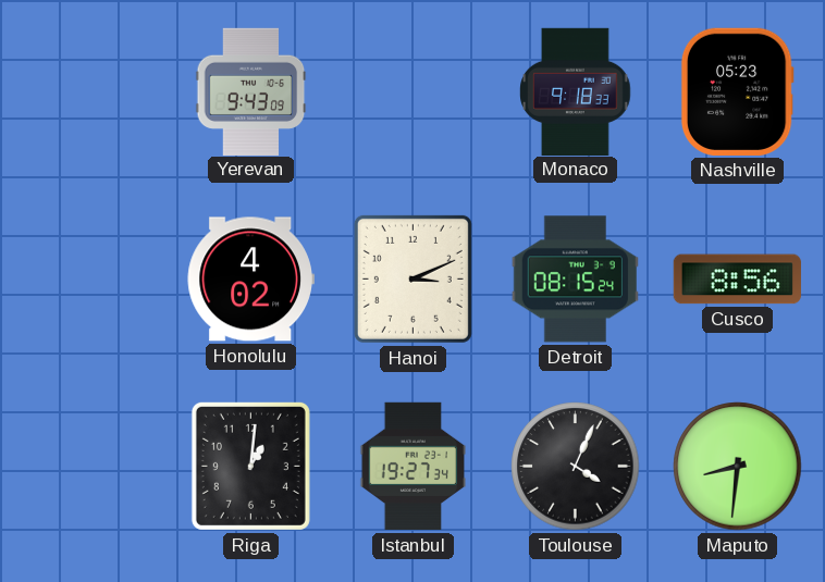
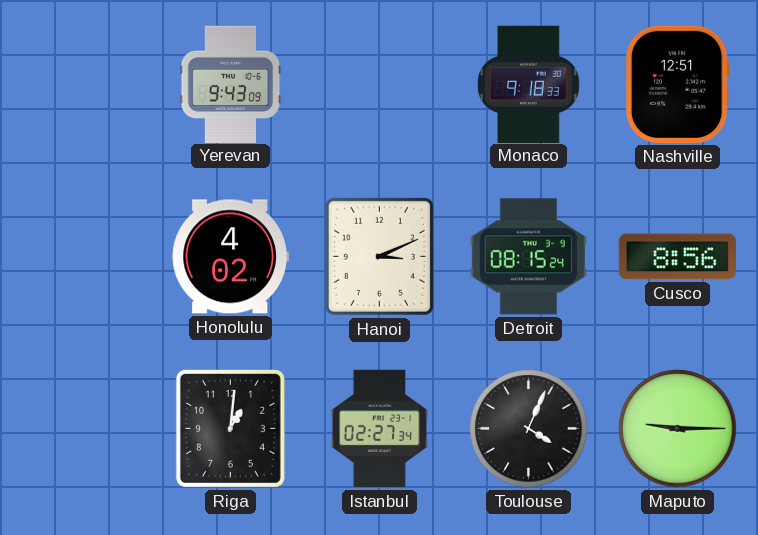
Nashville: 05:23 -> 12:51 (677, 84)
Istanbul: 19:27 -> 02:27 (380, 429)
Maputo: 8:31 -> 9:15 (678, 429)
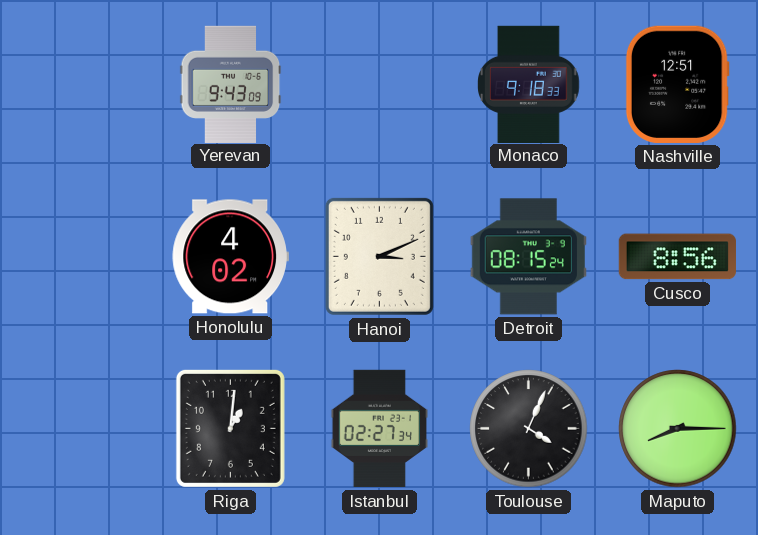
Maputo: 9:15 -> 8:15 (678, 429)
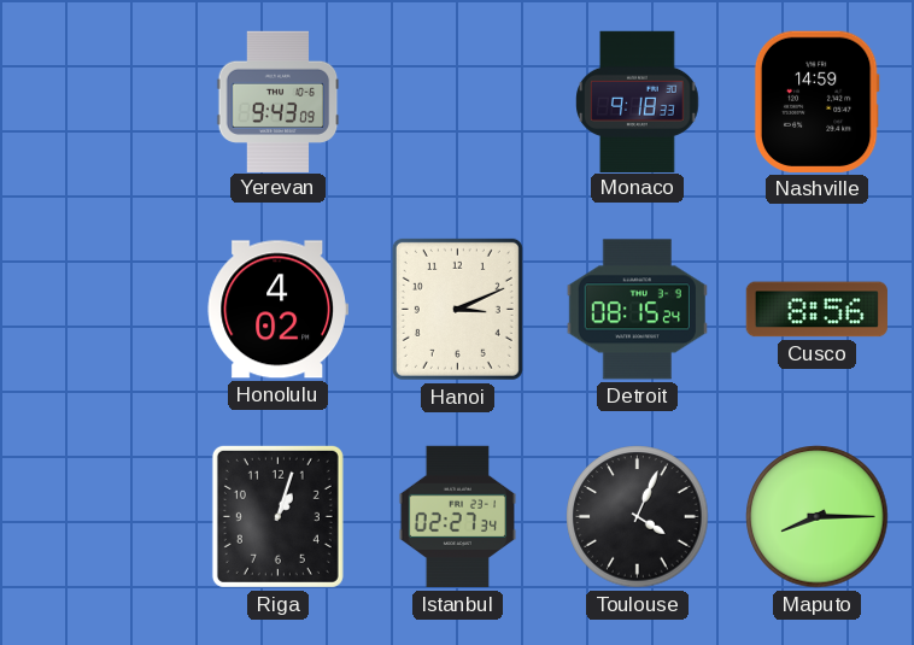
Nashville: 12:51 -> 14:59 (816, 101)
Riga: 1:01 -> 1:03 (277, 516)
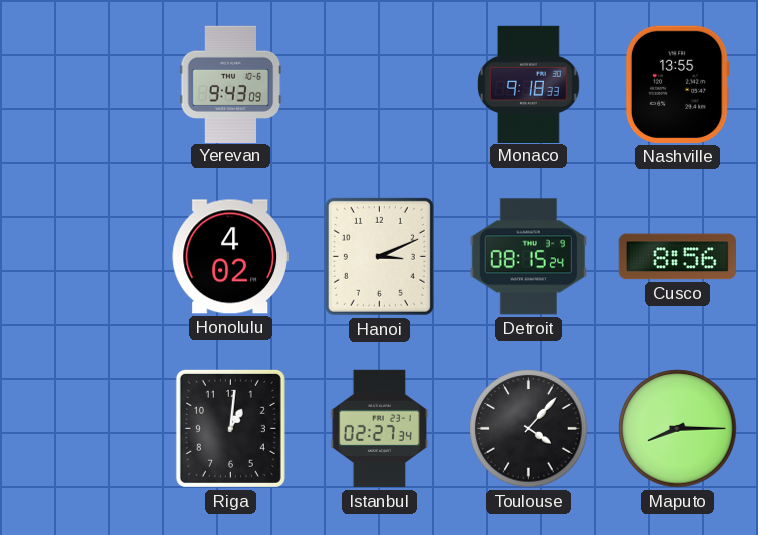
Nashville: 14:59 -> 13:55 (677, 84)
Riga: 1:03 -> 1:01 (230, 428)
Toulouse: 4:04 -> 4:07 (529, 429)
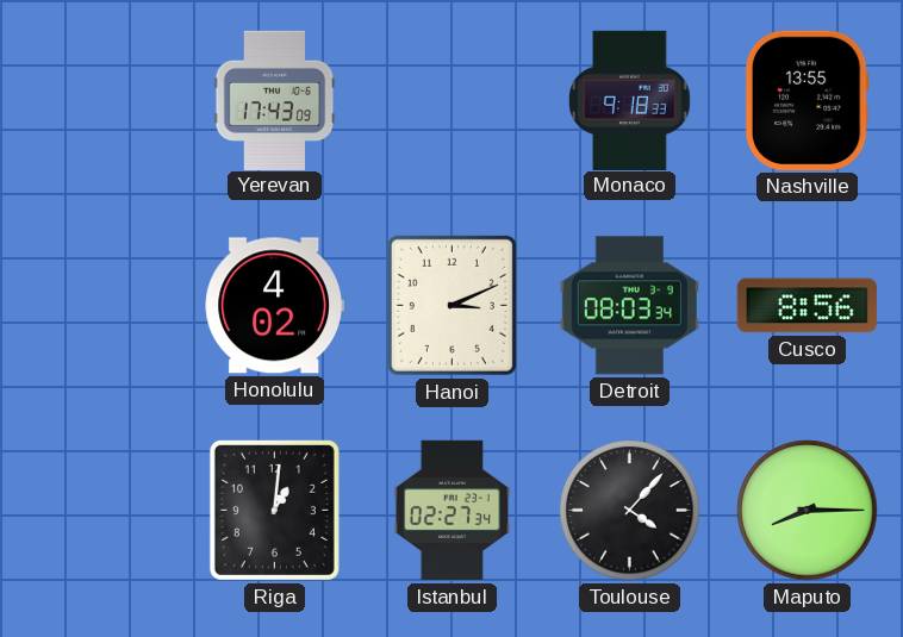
Yerevan: 9:43 -> 17:43 (275, 100)
Detroit: 08:15 -> 08:03 (629, 306)
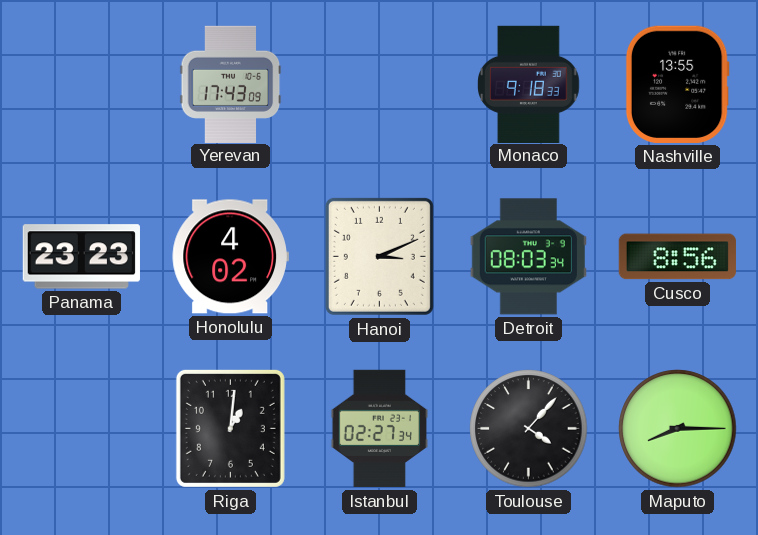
Panama: none -> 23:23 (81, 257)
